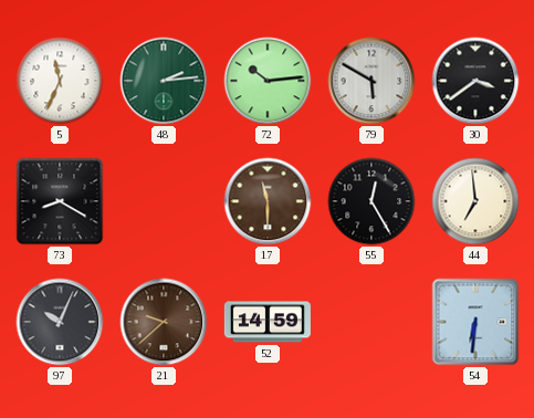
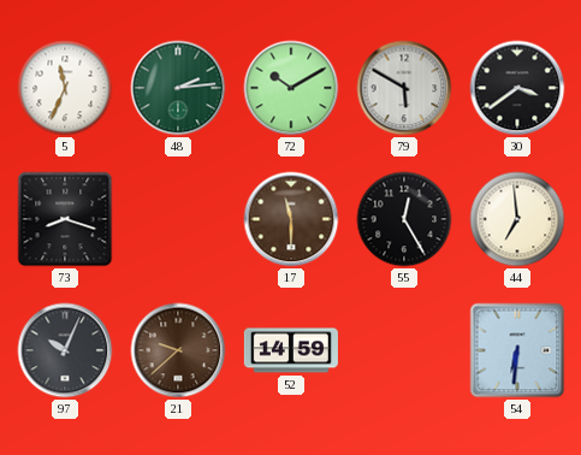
72: 10:14 -> 10:10 (291, 88)
73: 8:20 -> 8:18 (65, 219)
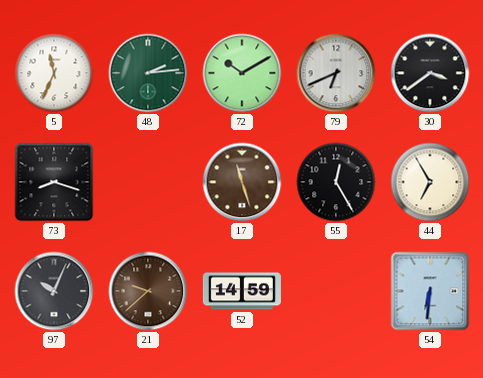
79: 5:50 -> 6:41 (336, 73)
17: 11:30 -> 11:27 (242, 182)
44: 6:59 -> 6:55 (430, 182)
